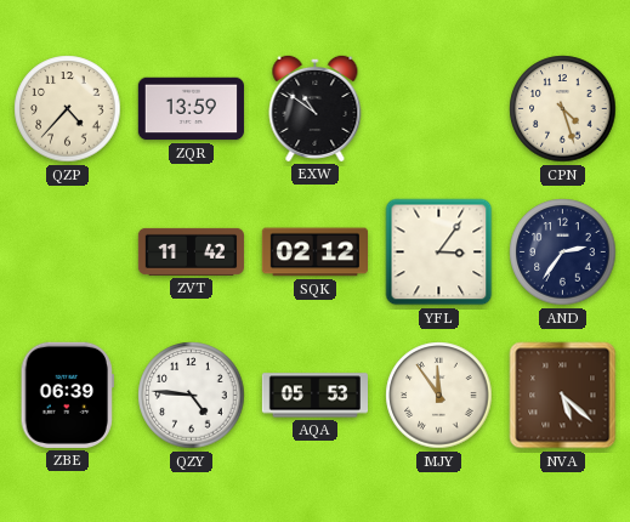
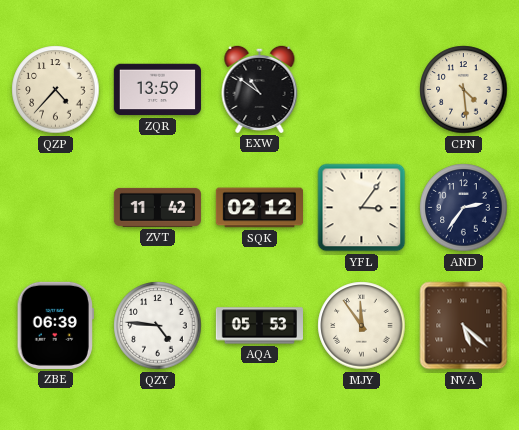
CPN: 4:27 -> 4:29 (464, 90)
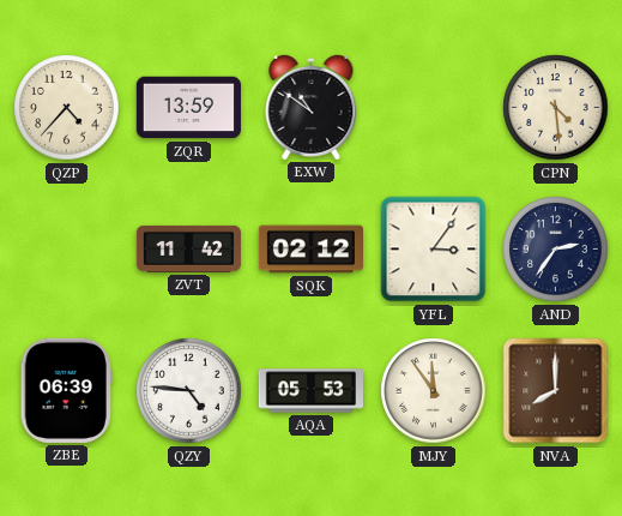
NVA: 5:22 -> 8:00 (556, 391)
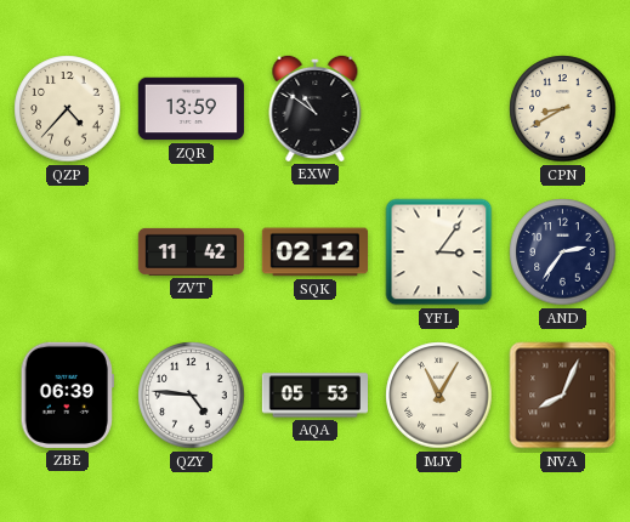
CPN: 4:29 -> 8:40 (563, 109)
MJY: 11:54 -> 11:05 (439, 396)
NVA: 8:00 -> 8:04 (563, 396)
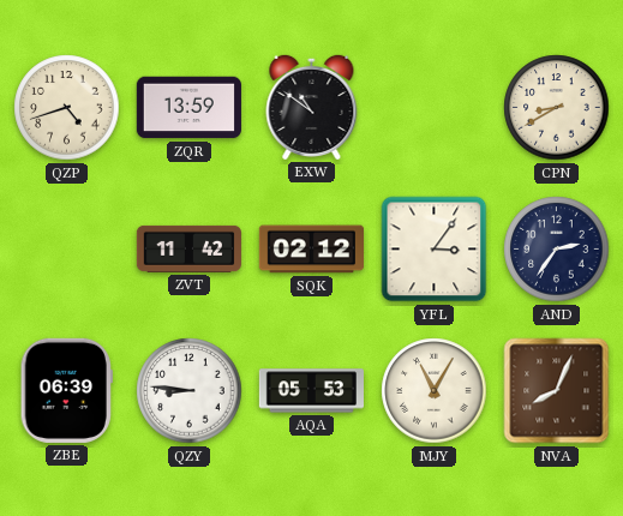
QZP: 4:37 -> 4:42 (67, 108)
QZY: 4:46 -> 8:46 (190, 391)
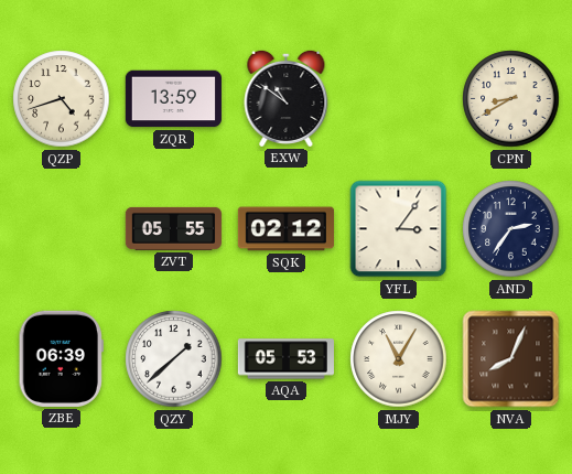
ZVT: 11:42 -> 05:55 (173, 228)
QZY: 8:46 -> 1:38 (174, 359)
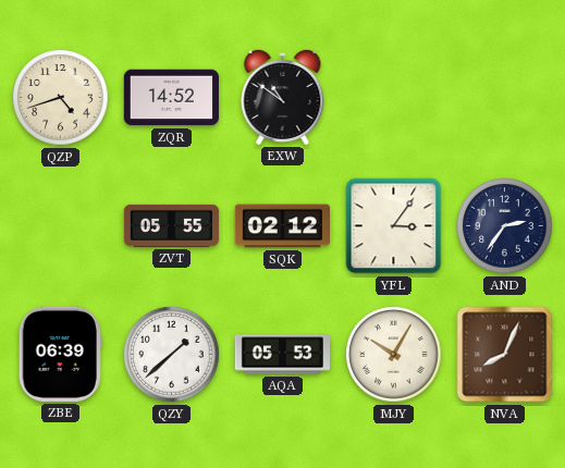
ZQR: 13:59 -> 14:52 (171, 98)
CPN: 8:40 -> none (511, 99)
MJY: 11:05 -> 10:05 (394, 355)
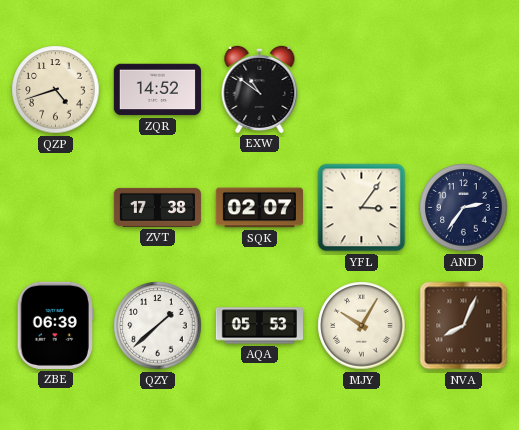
ZVT: 05:55 -> 17:38 (157, 207)
SQK: 02:12 -> 02:07 (259, 208)
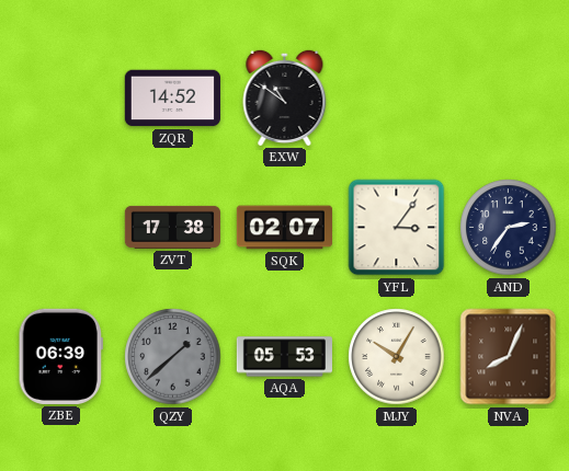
QZP: 4:42 -> none (56, 90)
QZY dial: white -> grey (173, 357)
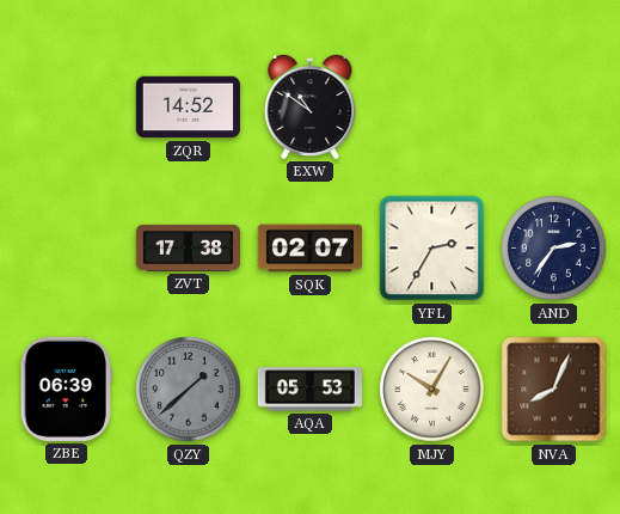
YFL: 3:06 -> 2:35 (432, 249)
